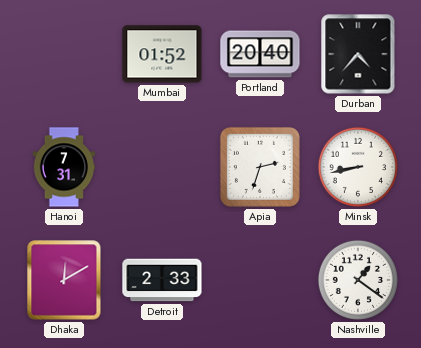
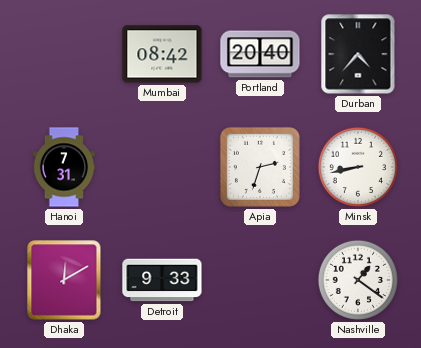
Mumbai: 01:52 -> 08:42 (162, 54)
Detroit: 2:33 -> 9:33 (162, 280)
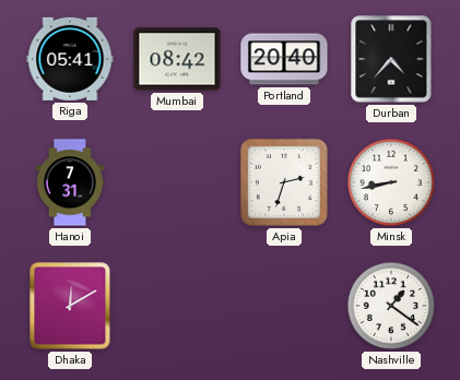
Riga: none -> 05:41 (70, 59)
Detroit: 9:33 -> none (162, 280)
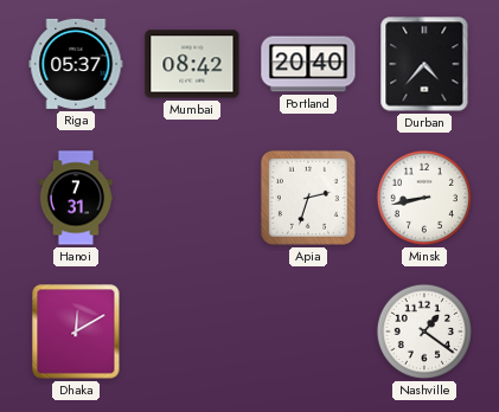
Riga: 05:41 -> 05:37 (76, 64)
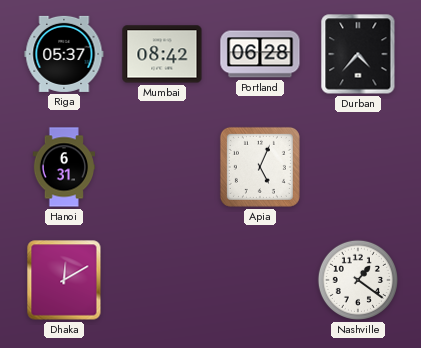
Portland: 20:40 -> 06:28 (260, 54)
Hanoi: 7:31 -> 6:31 (64, 167)
Apia: 2:33 -> 5:04 (260, 167)
Minsk: 8:43 -> none (424, 198)
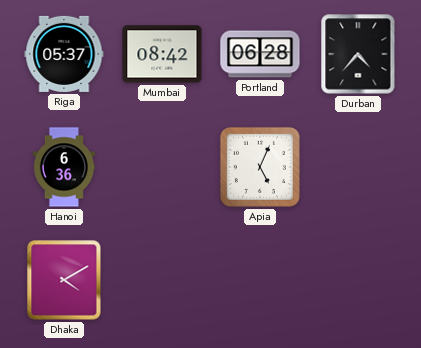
Hanoi: 6:31 -> 6:36 (64, 167)
Dhaka: 12:10 -> 4:10 (64, 280)
Nashville: 1:21 -> none (358, 280)
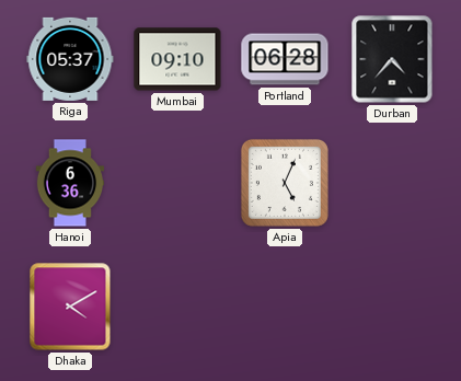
Mumbai: 08:42 -> 09:10 (177, 59)
